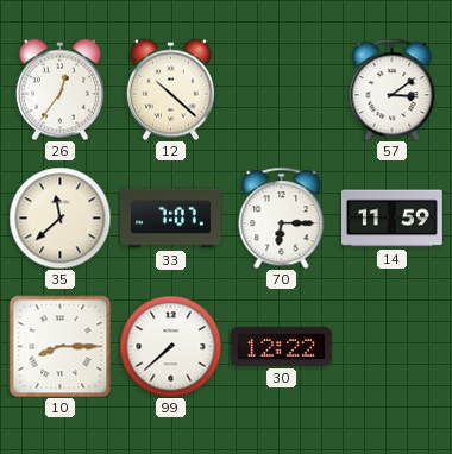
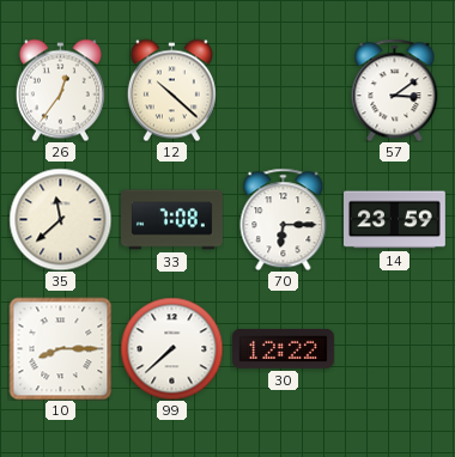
33: 7:07 -> 7:08 (172, 220)
14: 11:59 -> 23:59 (395, 220)
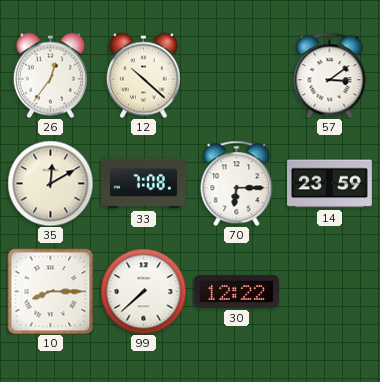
35: 11:38 -> 12:10 (50, 183)
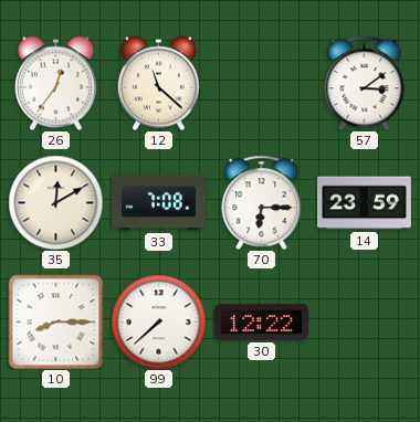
12: 10:22 -> 11:22 (158, 83)
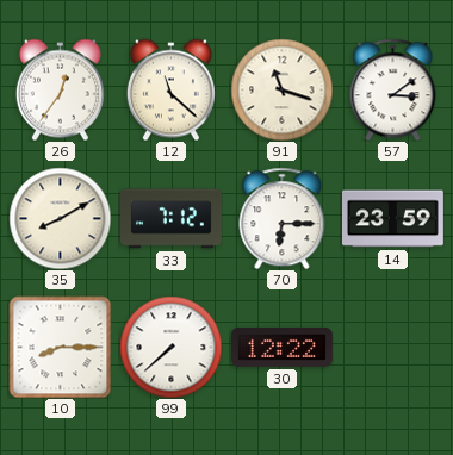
91: none -> 11:18 (281, 89)
35: 12:10 -> 8:10 (60, 218)
33: 7:08 -> 7:12 (172, 219)
